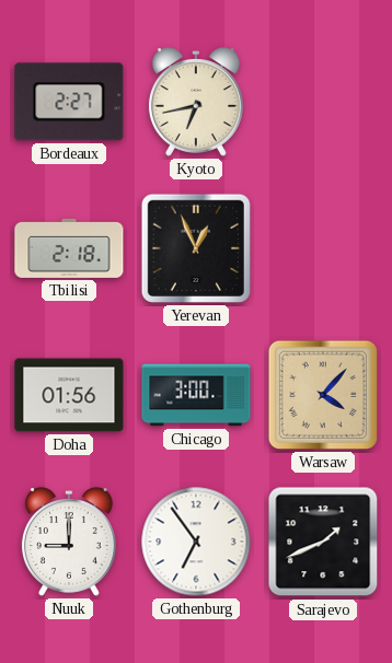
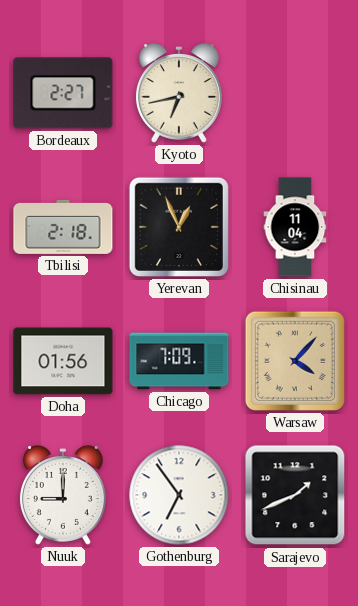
Chisinau: none -> 11:04 (295, 227)
Chicago: 3:00 -> 7:09 (179, 361)
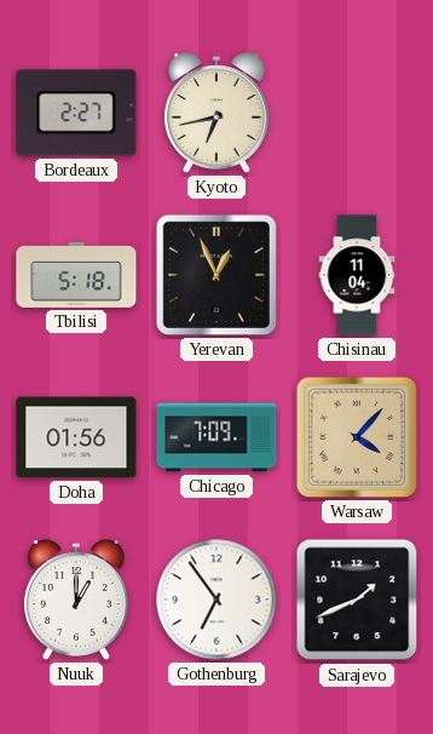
Tbilisi: 2:18 -> 5:18 (76, 275)
Nuuk: 9:00 -> 1:00 (76, 600)
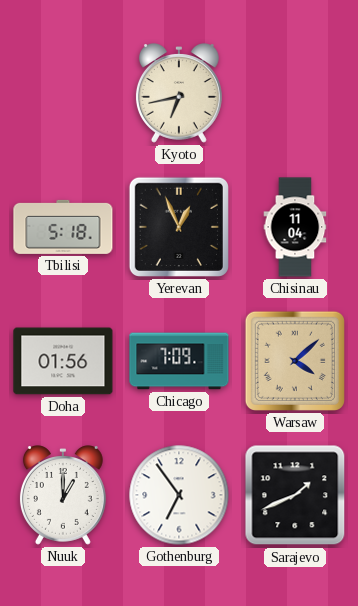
Bordeaux: 2:27 -> none (76, 113)
Warsaw: 4:07 -> 4:08 (295, 361)
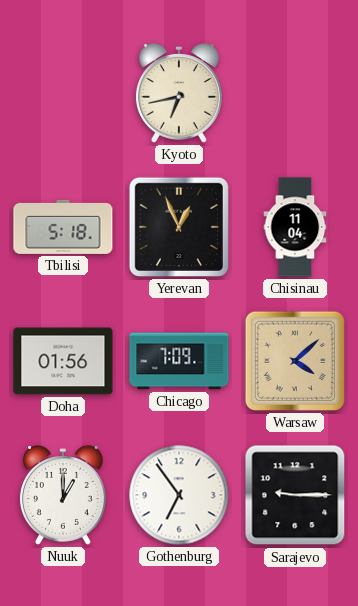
Sarajevo: 1:41 -> 9:15 (295, 495)
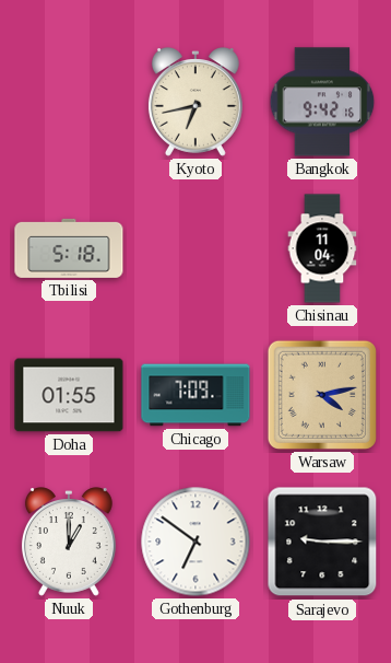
Bangkok: none -> 9:42 (322, 102)
Yerevan: 12:56 -> none (179, 227)
Doha: 01:56 -> 01:55 (69, 395)
Warsaw: 4:08 -> 4:13 (322, 395)
Gothenburg: 6:54 -> 6:51 (195, 542)
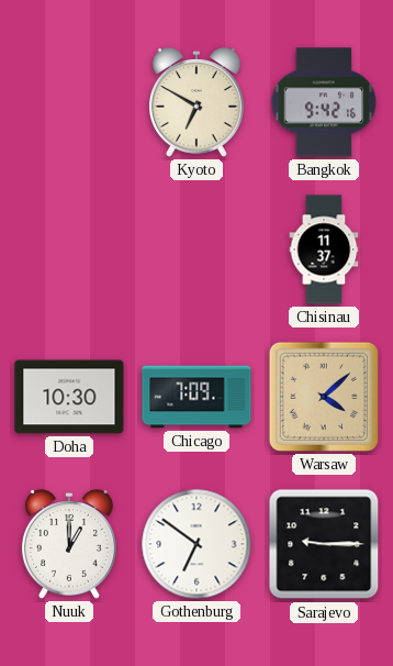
Kyoto: 6:43 -> 6:50 (196, 102)
Tbilisi: 5:18 -> none (69, 248)
Chisinau: 11:04 -> 11:37 (324, 249)
Doha: 01:55 -> 10:30 (69, 397)
Warsaw: 4:13 -> 4:08 (324, 397)
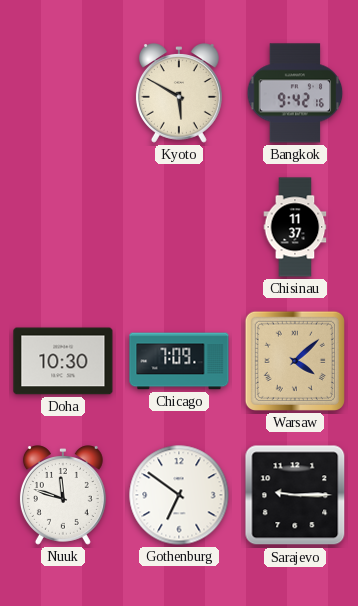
Kyoto: 6:50 -> 5:50 (179, 93)
Nuuk: 1:00 -> 11:48 (63, 495)
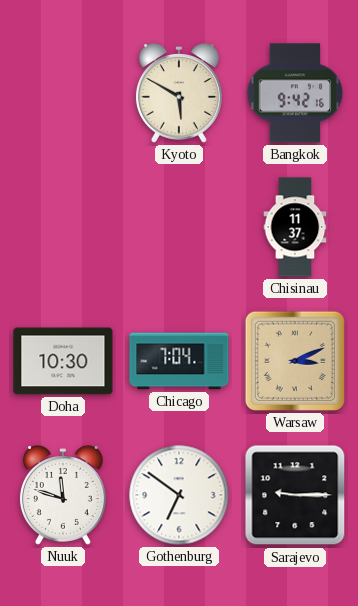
Chicago: 7:09 -> 7:04 (179, 361)
Warsaw: 4:08 -> 3:11 (295, 361)
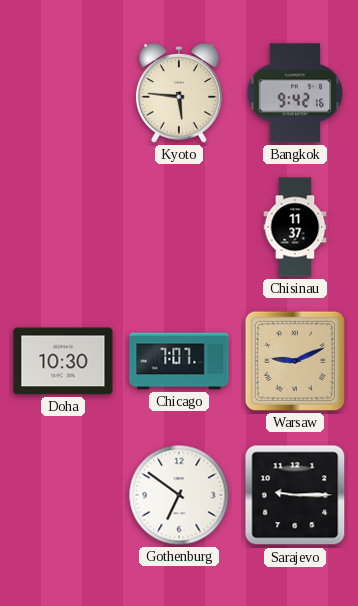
Kyoto: 5:50 -> 5:46 (179, 93)
Chicago: 7:04 -> 7:07 (179, 361)
Warsaw: 3:11 -> 9:11 (295, 361)
Nuuk: 11:48 -> none (63, 495)
